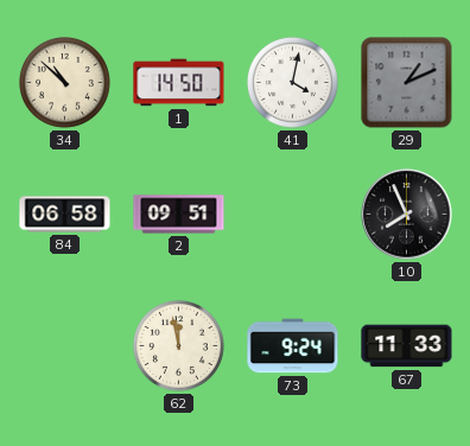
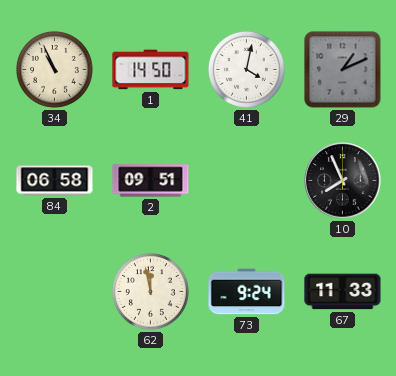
34: 10:52 -> 10:56 (55, 70)
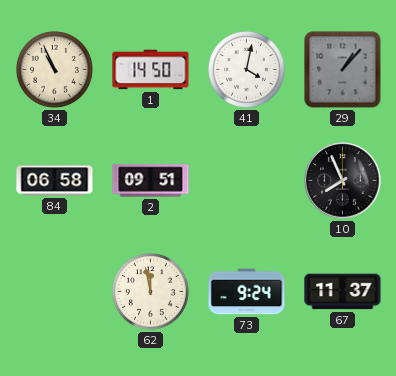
29: 1:11 -> 1:07 (343, 70)
67: 11:33 -> 11:37 (343, 292)
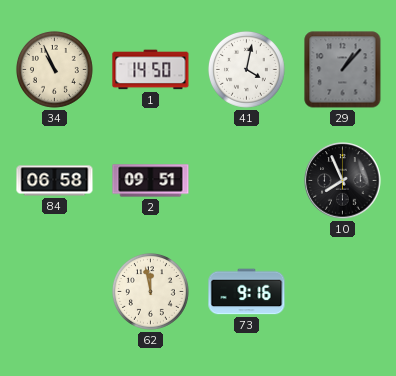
73: 9:24 -> 9:16 (247, 292)
67: 11:37 -> none (343, 292)
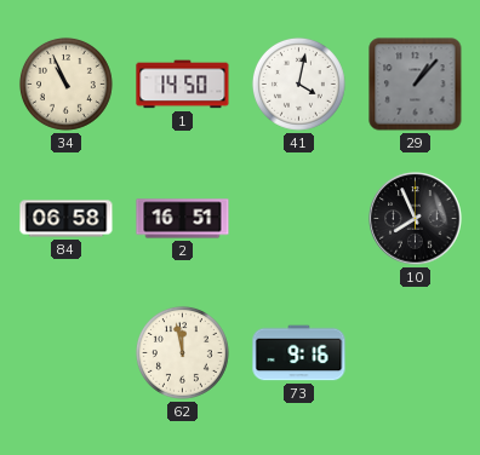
2: 09:51 -> 16:51 (183, 219)
